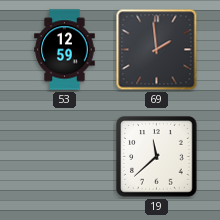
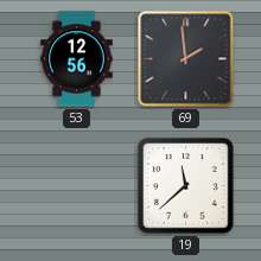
53: 12:59 -> 12:56 (77, 59)
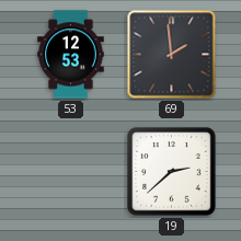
53: 12:56 -> 12:53 (71, 55)
19: 11:38 -> 2:38 (172, 172)
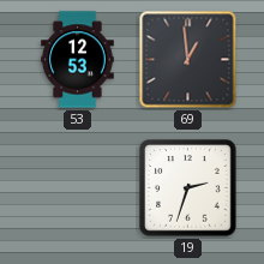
69: 1:59 -> 12:59 (188, 60)
19: 2:38 -> 2:33 (188, 188)
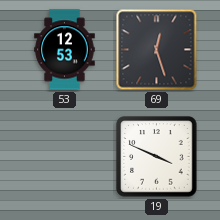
69: 12:59 -> 12:27 (157, 50)
19: 2:33 -> 3:49 (157, 157)
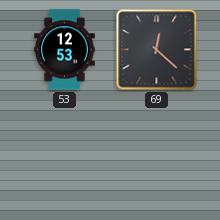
69: 12:27 -> 12:22 (157, 50)
19: 3:49 -> none (157, 157)
